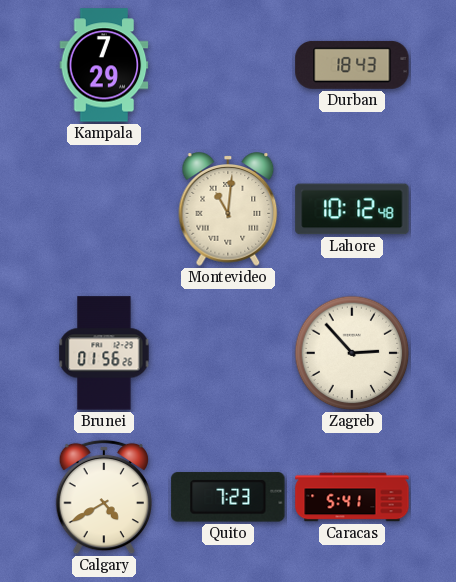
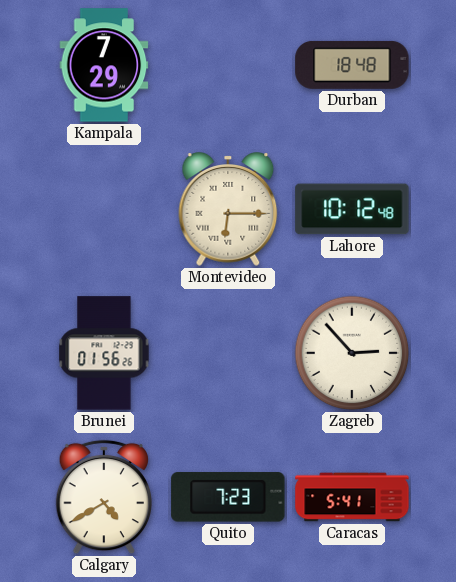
Durban: 18:43 -> 18:48 (352, 65)
Montevideo: 11:01 -> 6:15 (228, 209)
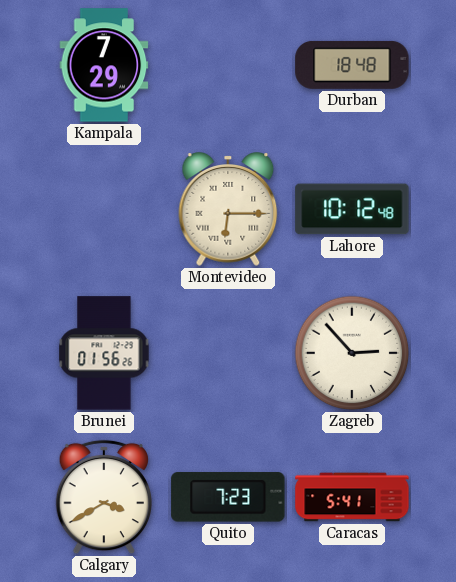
Calgary: 4:40 -> 3:40 (103, 497)
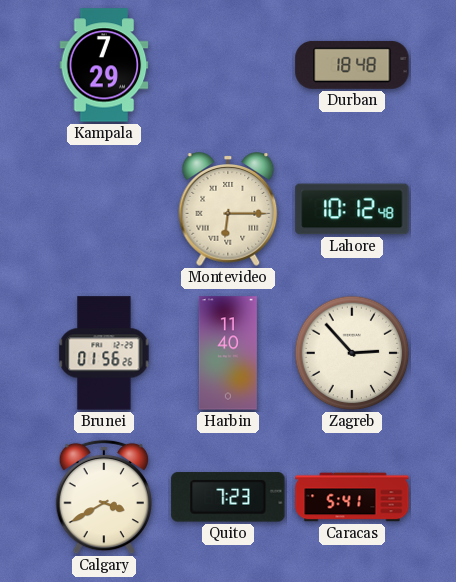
Harbin: none -> 11:40 (228, 353)
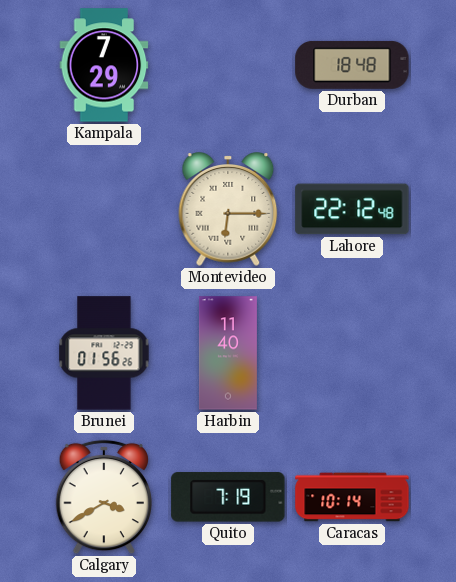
Lahore: 10:12 -> 22:12 (352, 209)
Zagreb: 2:53 -> none (352, 353)
Quito: 7:23 -> 7:19 (228, 497)
Caracas: 5:41 -> 10:14 (352, 497)
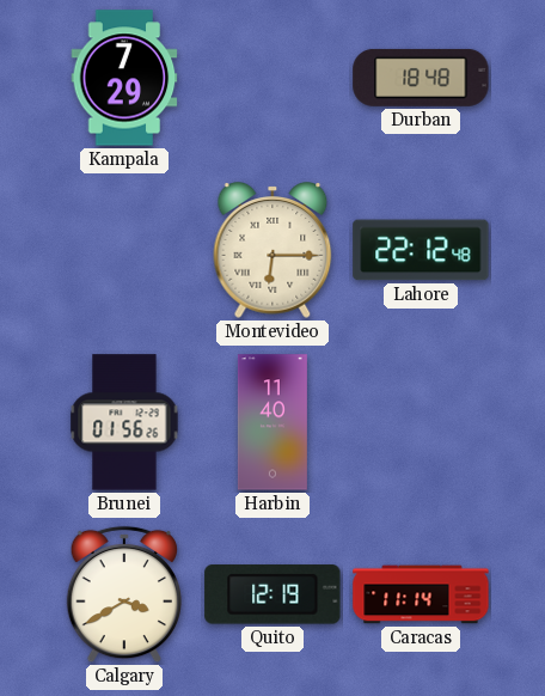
Quito: 7:19 -> 12:19 (272, 594)
Caracas: 10:14 -> 11:14 (421, 594)
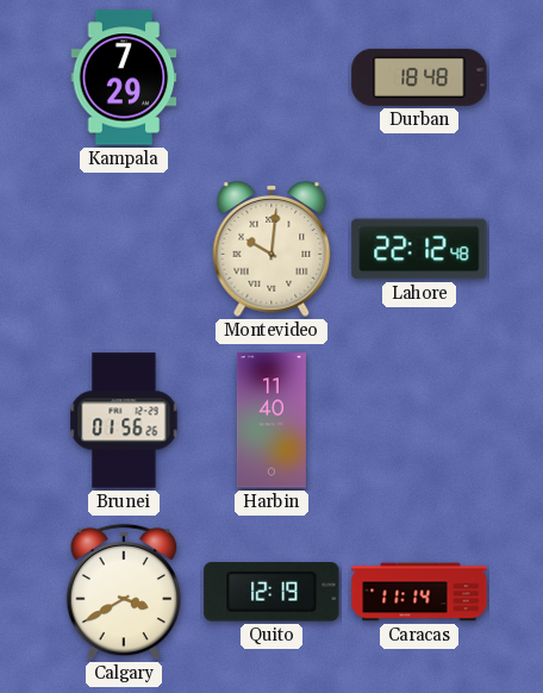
Montevideo: 6:15 -> 10:01 (271, 249)
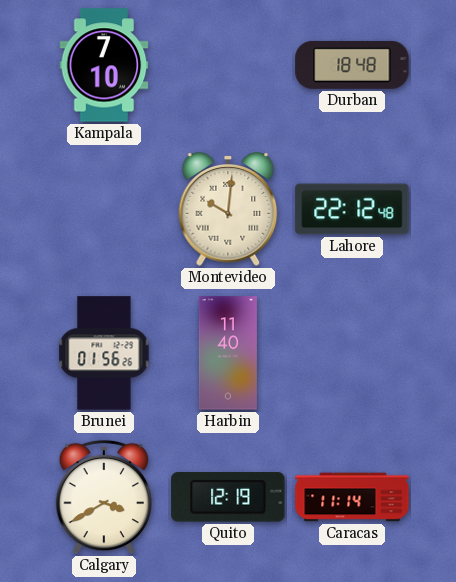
Kampala: 7:29 -> 7:10 (104, 65)
